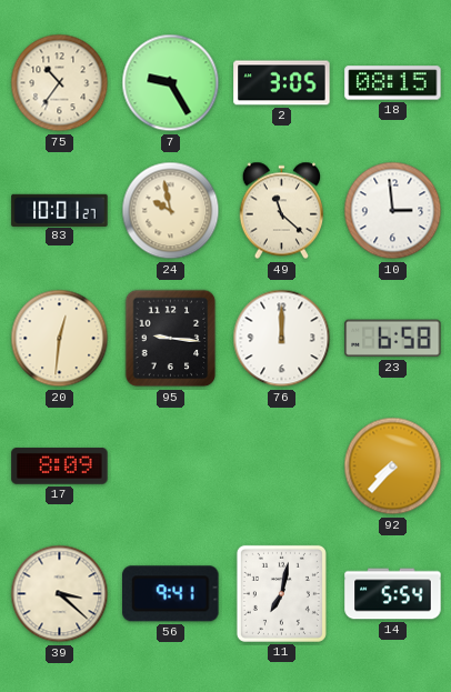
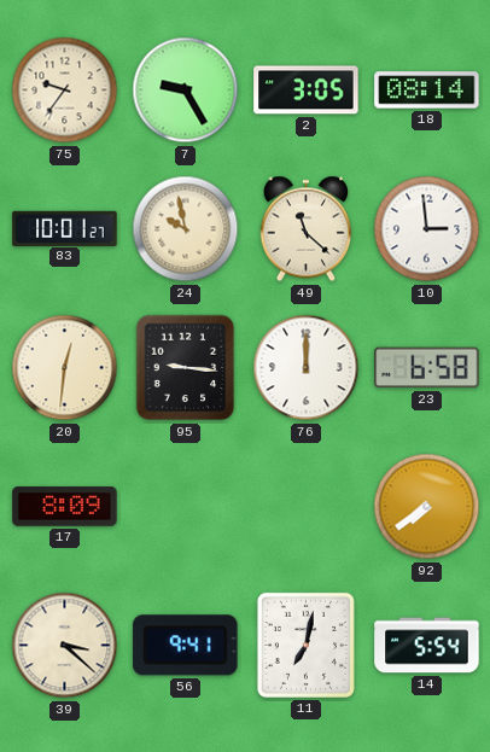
75: 10:36 -> 9:36 (65, 91)
18: 08:15 -> 08:14 (427, 91)
92: 7:37 -> 7:39 (427, 507)
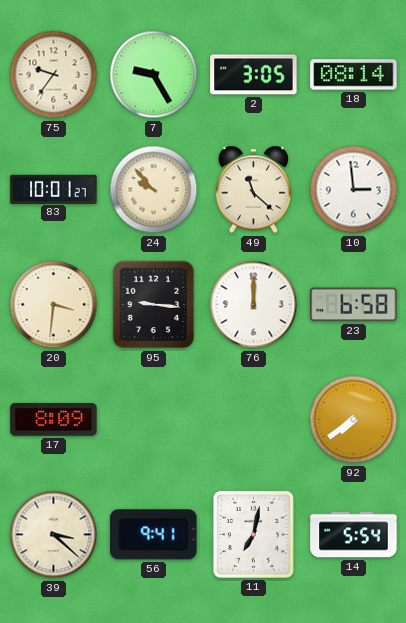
24: 9:58 -> 9:53 (154, 190)
20: 12:31 -> 3:31 (54, 305)
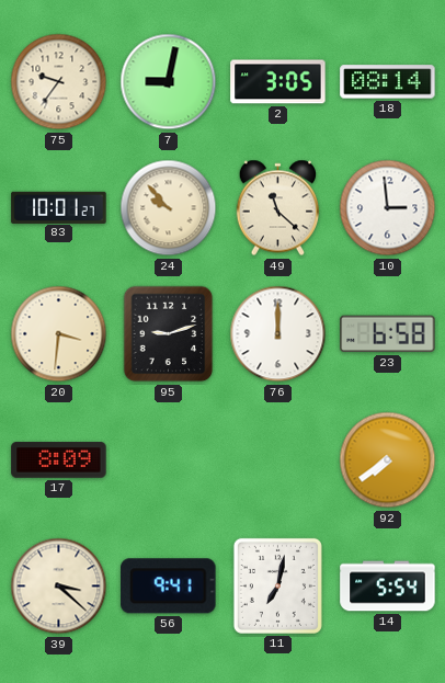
7: 9:25 -> 9:02 (169, 82)
95: 9:16 -> 9:12 (169, 334)
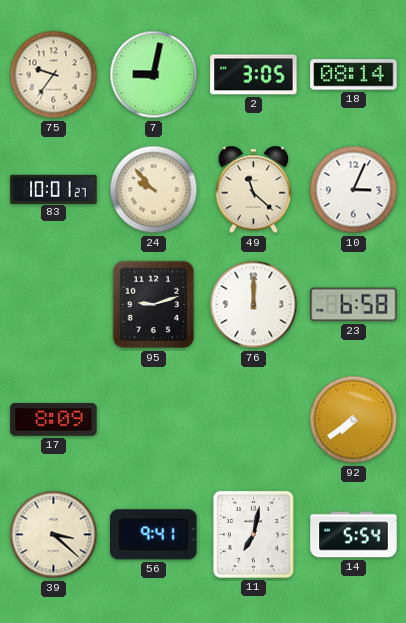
10: 2:59 -> 3:04 (354, 190)
20: 3:31 -> none (59, 334)
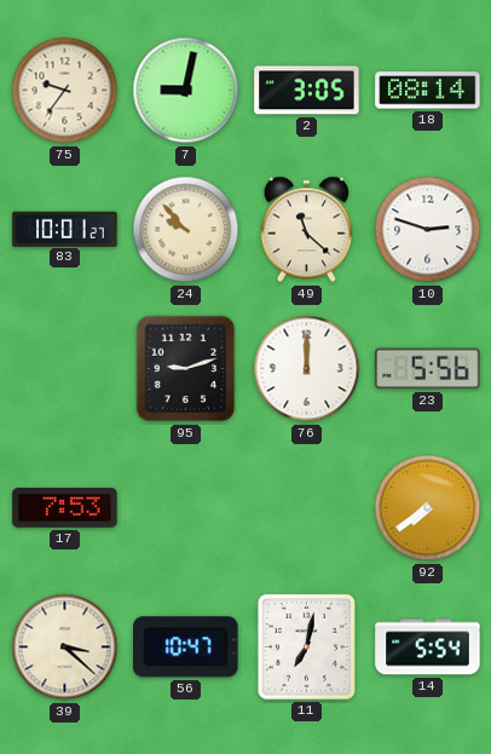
10: 3:04 -> 2:48 (428, 230)
23: 6:58 -> 5:56 (428, 369)
17: 8:09 -> 7:53 (65, 508)
56: 9:41 -> 10:47 (186, 647)
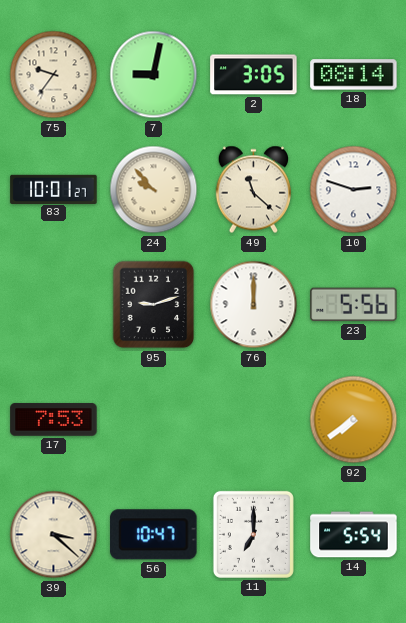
11: 7:02 -> 7:00 (253, 534)
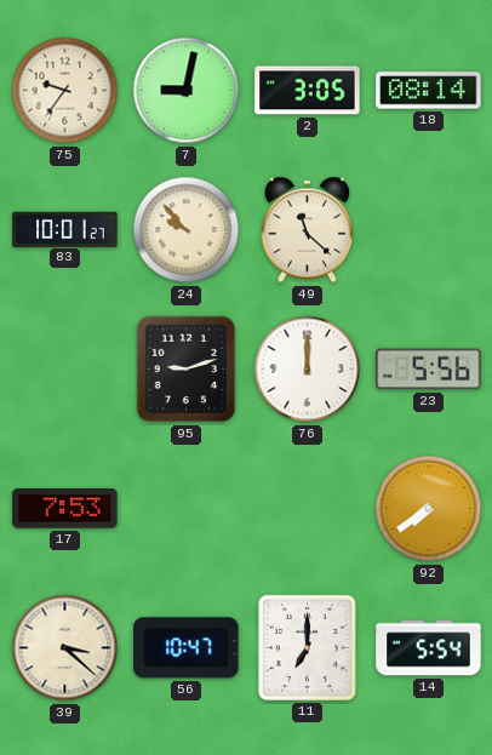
10: 2:48 -> none (354, 190)
